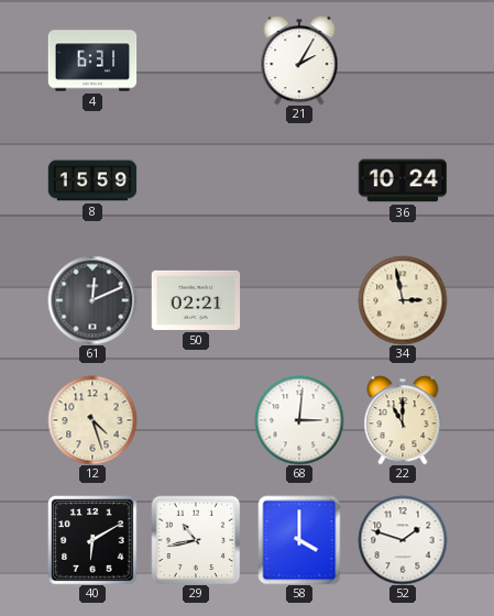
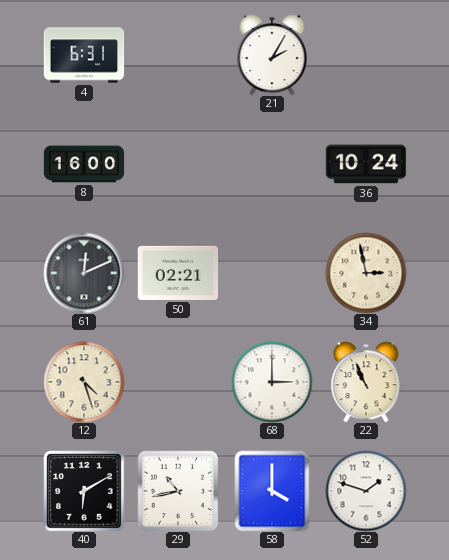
8: 15:59 -> 16:00 (84, 164)
68: 3:01 -> 3:00 (272, 382)
22: 11:00 -> 10:56 (366, 382)
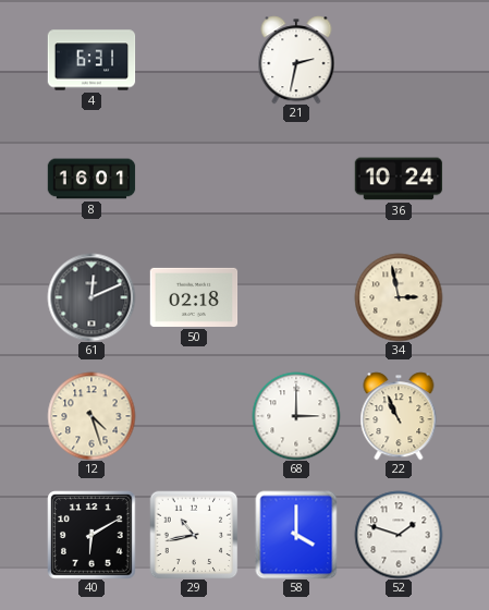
21: 2:05 -> 2:32 (296, 60)
8: 16:00 -> 16:01 (91, 179)
50: 02:21 -> 02:18 (194, 297)
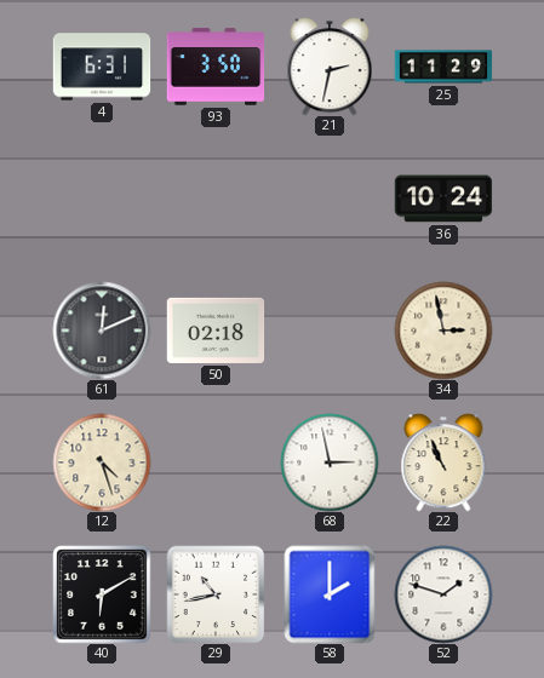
93: none -> 3:50 (216, 67)
25: none -> 11:29 (443, 67)
8: 16:01 -> none (91, 179)
68: 3:00 -> 2:58 (330, 462)
58: 4:00 -> 2:00 (330, 594)
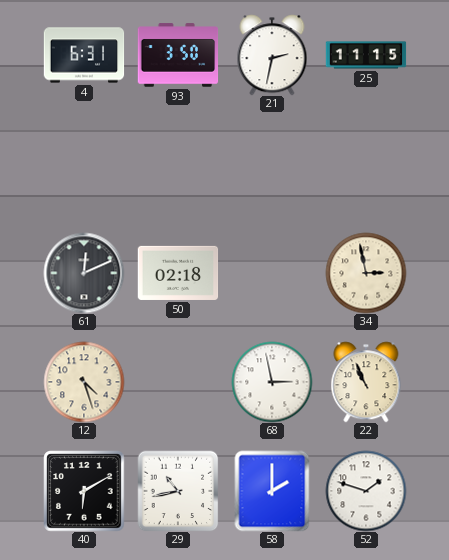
25: 11:29 -> 11:15 (366, 55)
36: 10:24 -> none (443, 199)
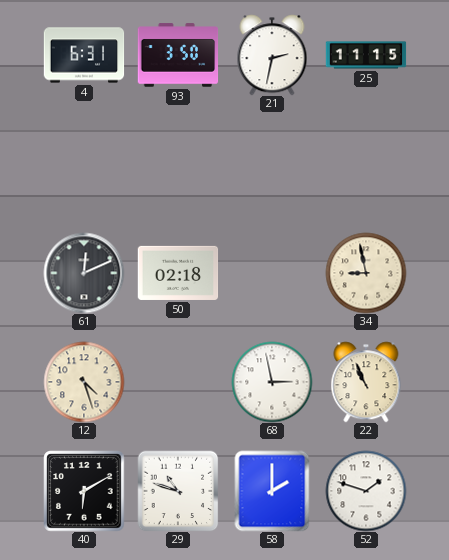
34: 2:58 -> 8:58 (366, 273)
29: 10:43 -> 10:48 (178, 491)
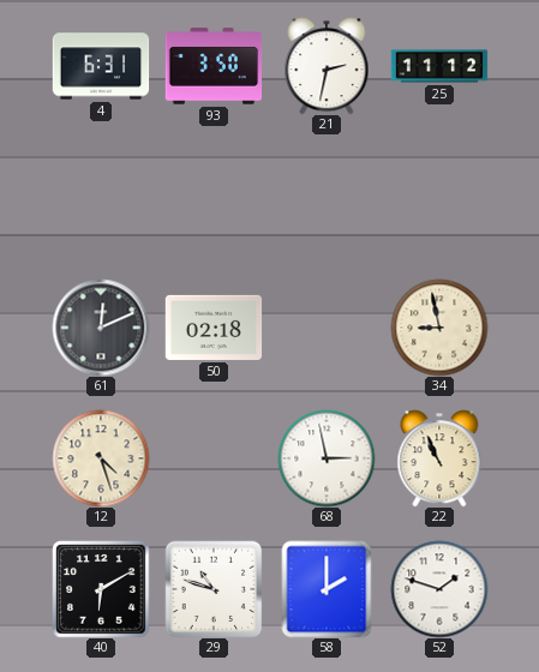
25: 11:15 -> 11:12 (439, 66)
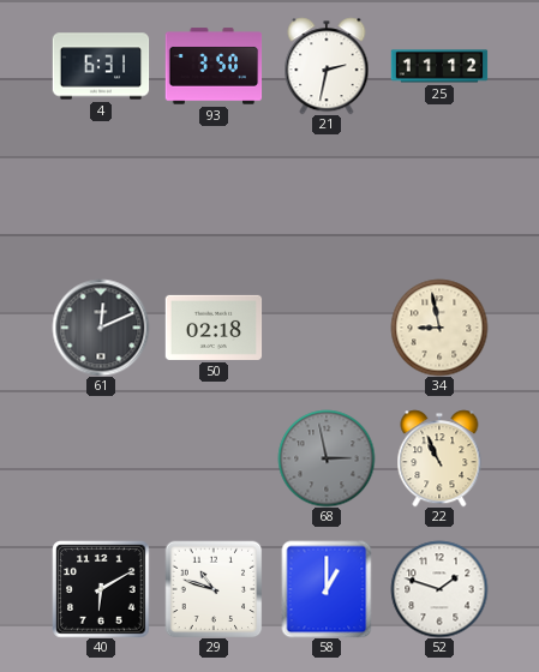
12: 4:27 -> none (101, 458)
68 dial: white -> grey (327, 458)
58: 2:00 -> 1:00 (327, 589)
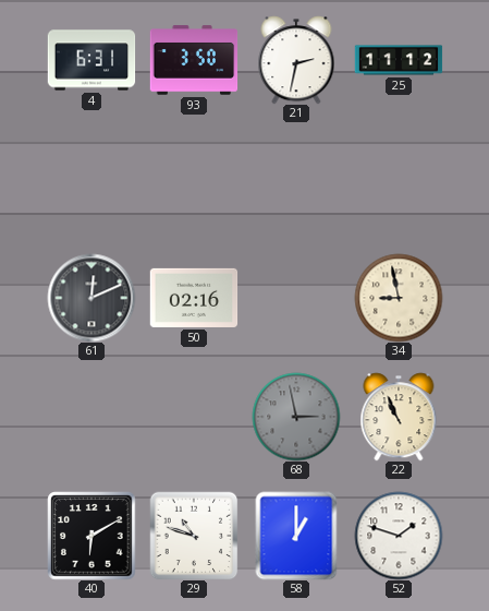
50: 02:18 -> 02:16 (194, 298)
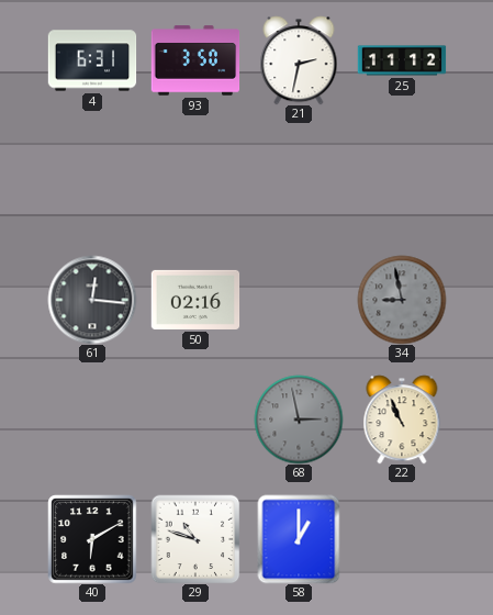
61: 12:11 -> 12:16 (92, 300)
34 dial: cream -> grey (402, 300)
52: 1:48 -> none (399, 536)
